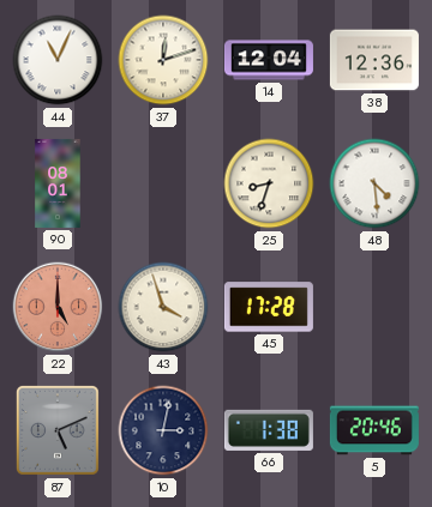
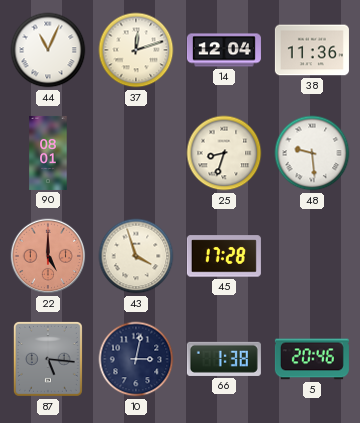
38: 12:36 -> 11:36 (312, 50)
48: 4:29 -> 9:29 (312, 153)
87: 5:11 -> 5:16 (48, 360)
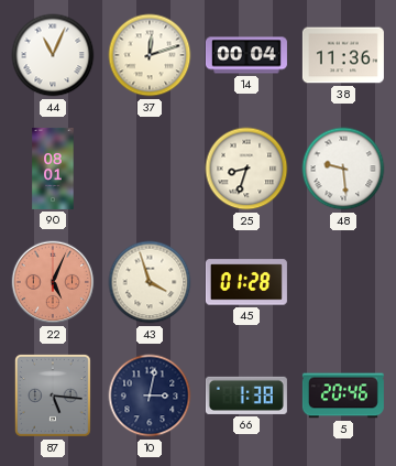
14: 12:04 -> 00:04 (246, 55)
22: 5:00 -> 5:04 (53, 282)
45: 17:28 -> 01:28 (246, 282)
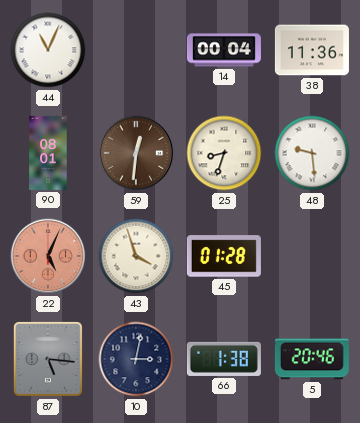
37: 12:12 -> none (150, 55)
59: none -> 12:31 (136, 153)
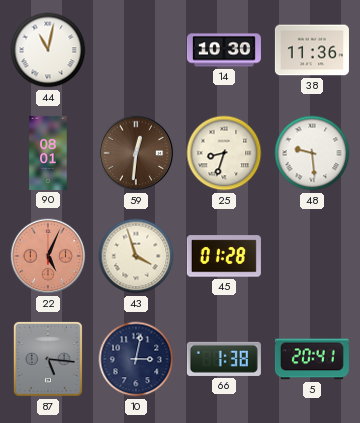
44: 11:04 -> 11:02 (48, 50)
14: 00:04 -> 10:30 (224, 50)
5: 20:46 -> 20:41 (312, 359)
